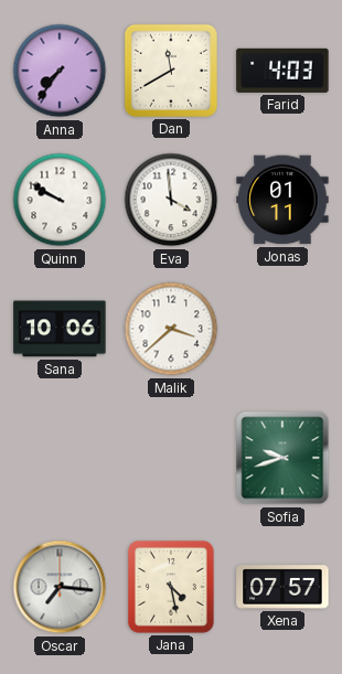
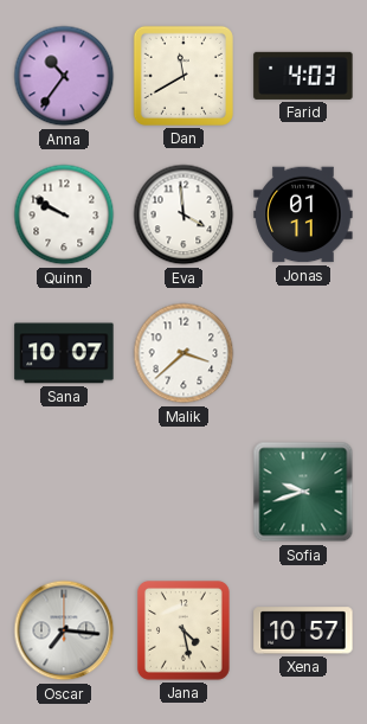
Anna: 7:36 -> 10:36 (64, 76)
Sana: 10:06 -> 10:07 (64, 353)
Xena: 07:57 -> 10:57 (303, 630)
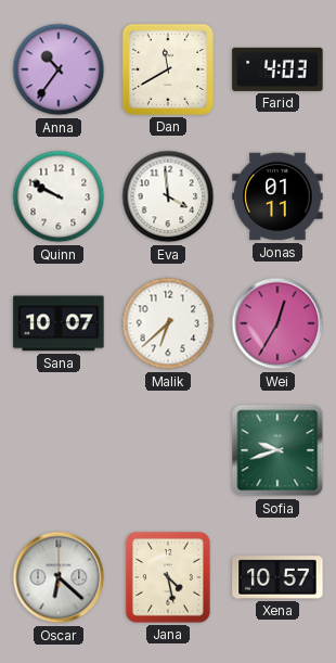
Malik: 3:38 -> 6:38 (168, 323)
Wei: none -> 12:35 (277, 323)
Oscar: 7:16 -> 6:22 (59, 577)
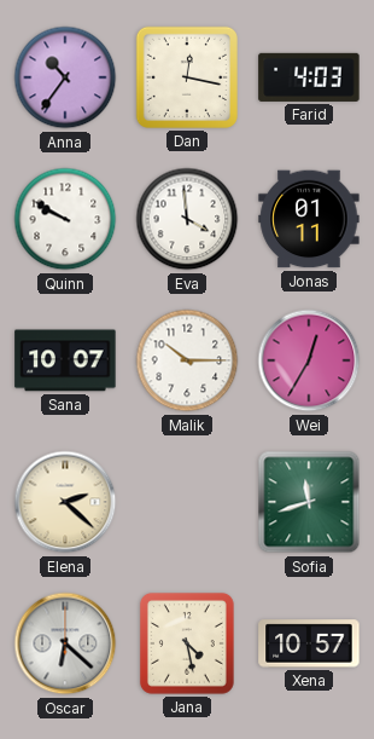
Dan: 11:40 -> 12:17 (187, 77)
Malik: 6:38 -> 10:15 (187, 360)
Elena: none -> 2:22 (65, 502)
Sofia: 9:42 -> 11:42 (309, 502)
